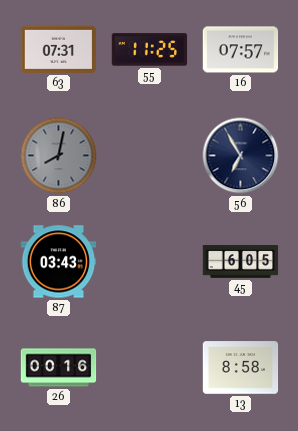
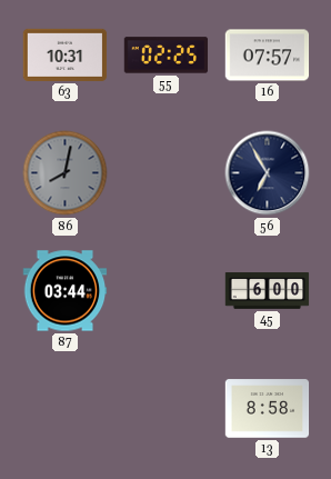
63: 07:31 -> 10:31 (66, 54)
55: 11:25 -> 02:25 (167, 56)
87: 03:43 -> 03:44 (66, 291)
45: 6:05 -> 6:00 (268, 291)
26: 00:16 -> none (59, 368)
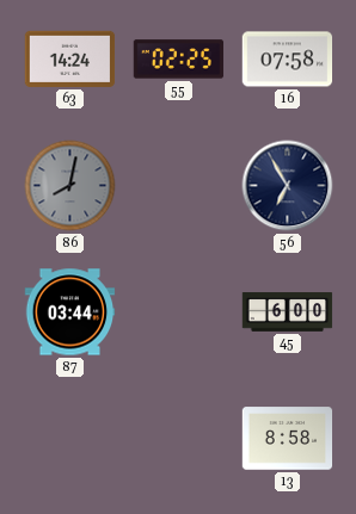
63: 10:31 -> 14:24 (70, 58)
16: 07:57 -> 07:58 (288, 60)
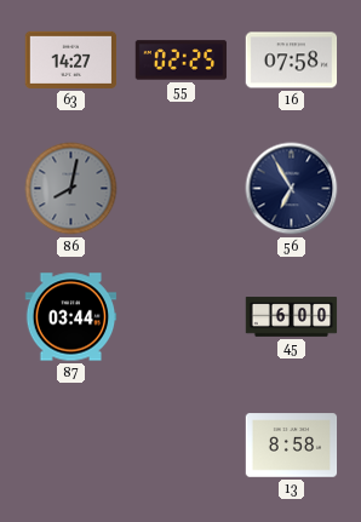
63: 14:24 -> 14:27 (71, 59)
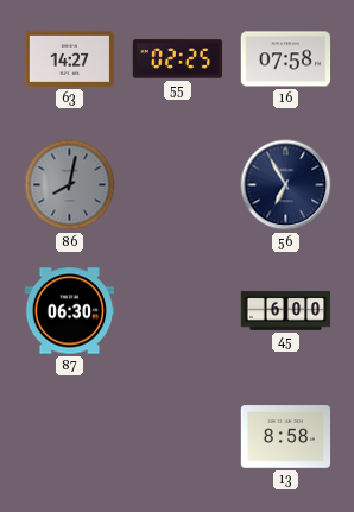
87: 03:44 -> 06:30 (70, 311)
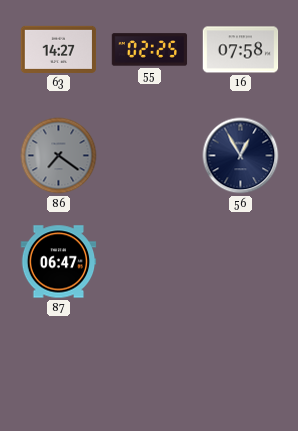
86: 8:02 -> 7:21 (59, 156)
56: 6:55 -> 12:55 (241, 156)
87: 06:30 -> 06:47 (59, 262)
45: 6:00 -> none (286, 311)
13: 8:58 -> none (286, 437)
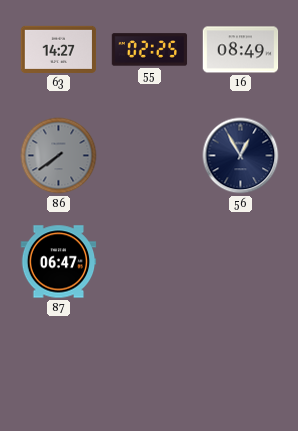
16: 07:58 -> 08:49 (241, 50)
86: 7:21 -> 7:39 (59, 156)
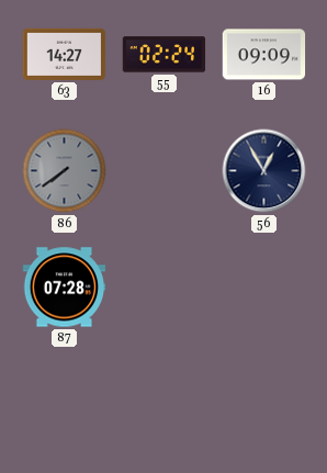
55: 02:25 -> 02:24 (165, 55)
16: 08:49 -> 09:09 (264, 55)
87: 06:47 -> 07:28 (65, 288)
